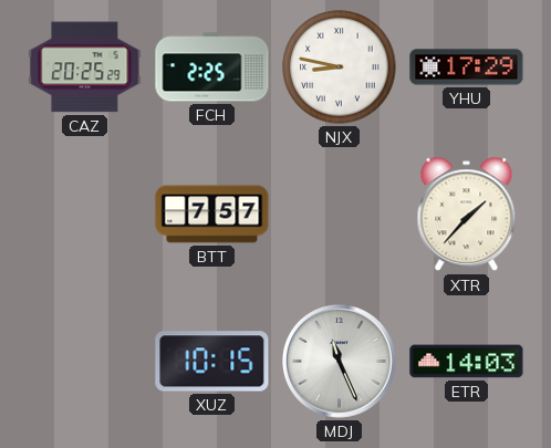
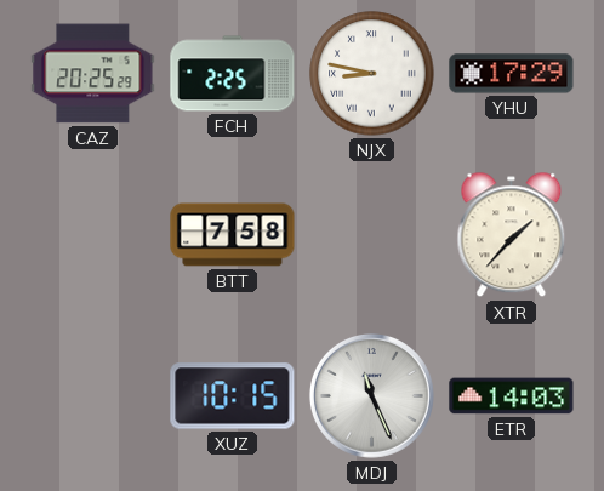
BTT: 7:57 -> 7:58 (233, 235)
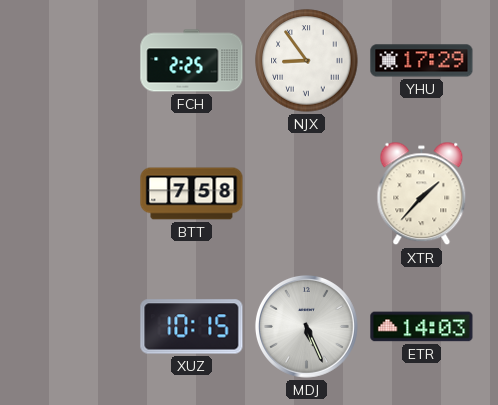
CAZ: 20:25 -> none (93, 74)
NJX: 8:47 -> 8:54 (307, 61)
MDJ: 11:26 -> 5:26 (306, 326)
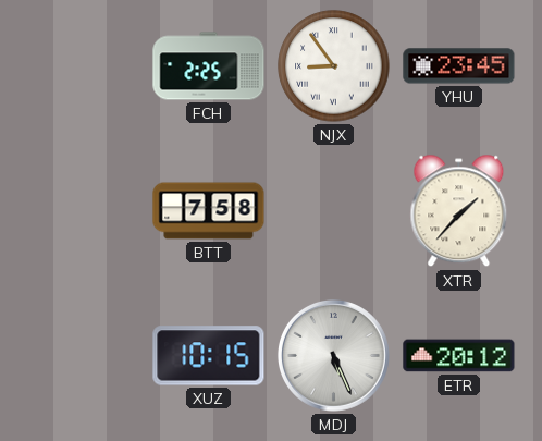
YHU: 17:29 -> 23:45 (459, 66)
ETR: 14:03 -> 20:12 (459, 356)
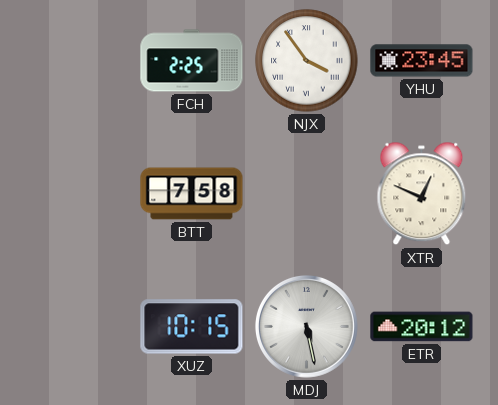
NJX: 8:54 -> 3:54 (307, 61)
XTR: 1:37 -> 12:49 (422, 194)
MDJ: 5:26 -> 5:28 (306, 326)
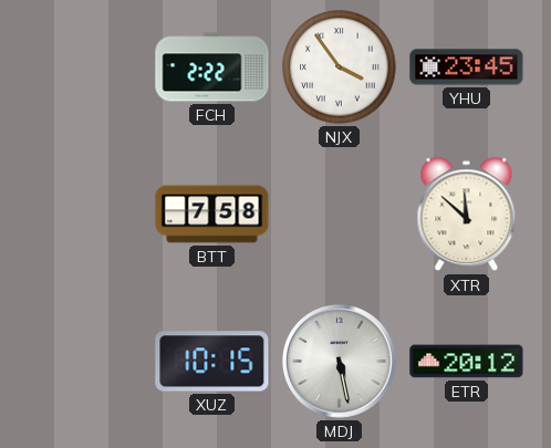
FCH: 2:25 -> 2:22 (212, 67)
XTR: 12:49 -> 11:52 (467, 215)
